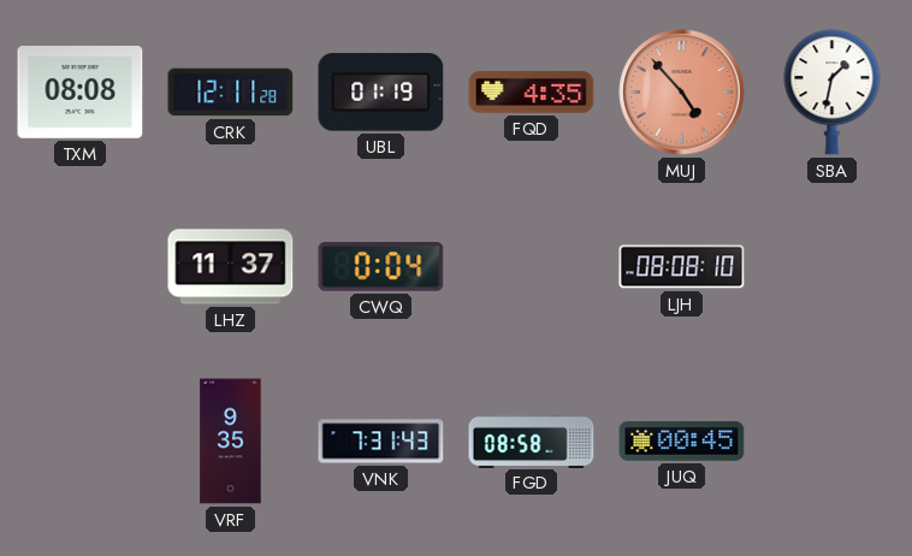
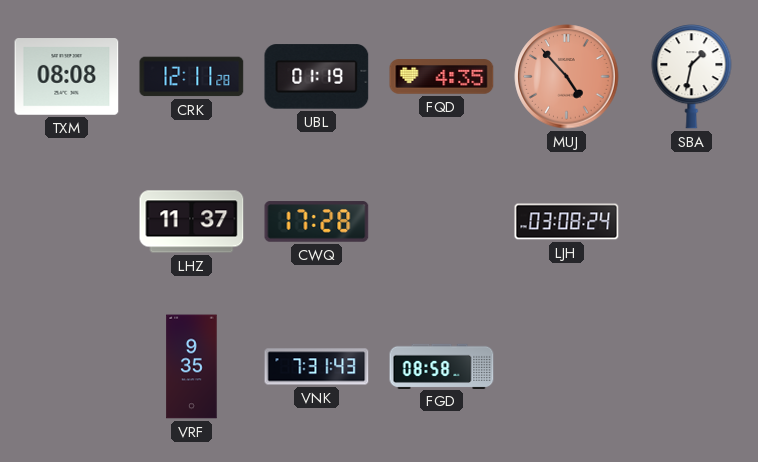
CWQ: 0:04 -> 17:28 (317, 222)
LJH: 08:08 -> 03:08 (567, 222)
JUQ: 00:45 -> none (682, 442)
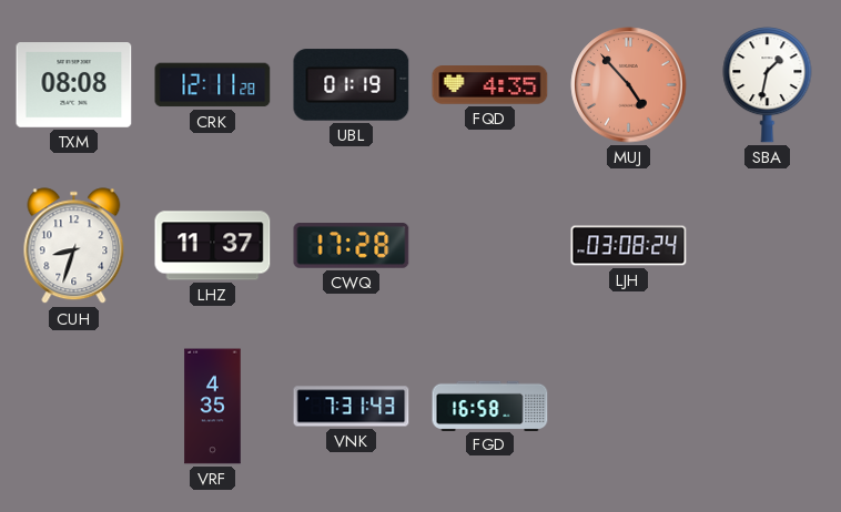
CUH: none -> 8:33 (74, 246)
VRF: 9:35 -> 4:35 (213, 407)
FGD: 08:58 -> 16:58 (490, 406)
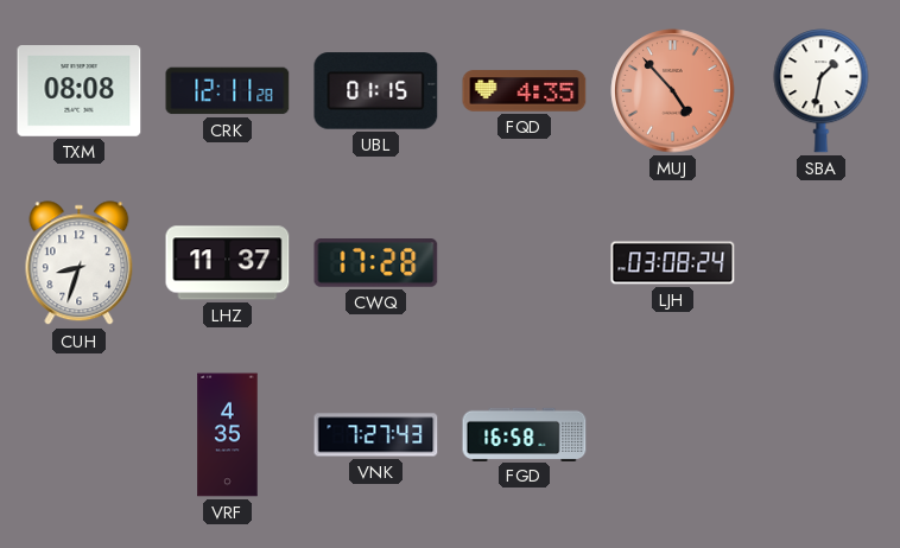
UBL: 01:19 -> 01:15 (376, 91)
VNK: 7:31 -> 7:27 (376, 435)
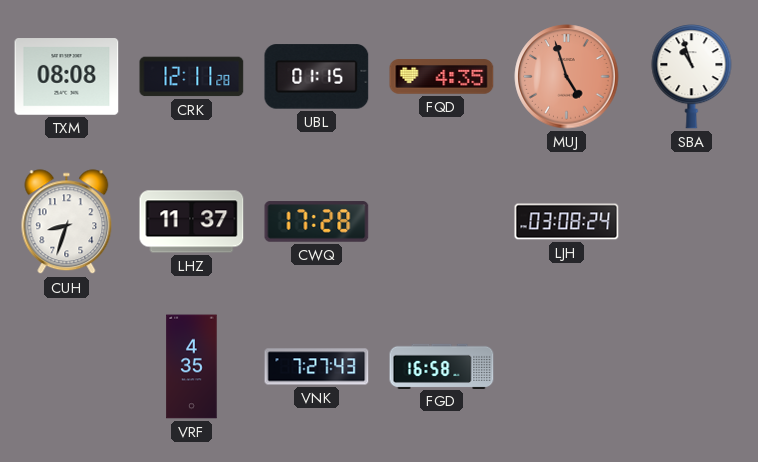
MUJ: 4:53 -> 4:57 (567, 77)
SBA: 1:32 -> 10:57 (692, 77)
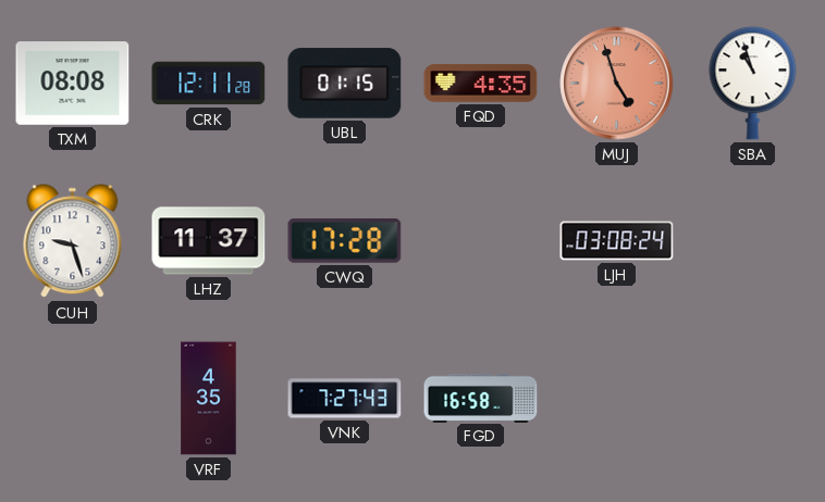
CUH: 8:33 -> 9:27 (73, 241)
